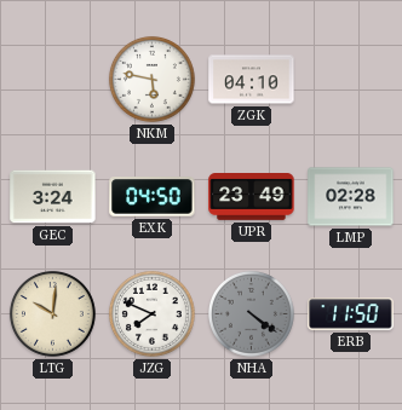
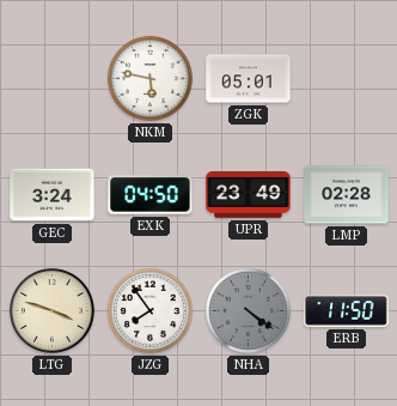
ZGK: 04:10 -> 05:01 (249, 79)
LTG: 10:01 -> 3:48 (51, 310)
JZG: 7:49 -> 7:54 (149, 310)
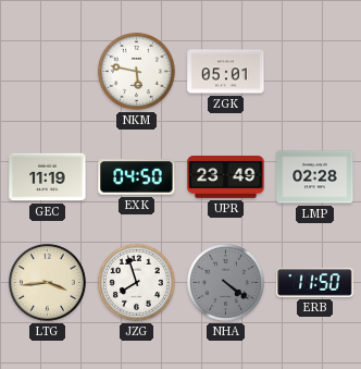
GEC: 3:24 -> 11:19 (48, 177)
LTG: 3:48 -> 3:44 (47, 282)
JZG: 7:54 -> 7:57 (136, 282)
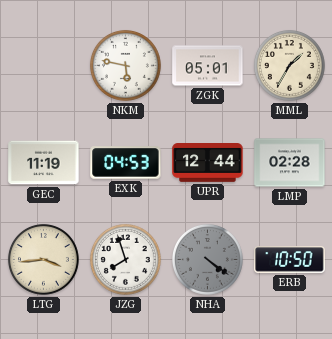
MML: none -> 1:35 (289, 65)
EXK: 04:50 -> 04:53 (126, 163)
UPR: 23:49 -> 12:44 (208, 163)
ERB: 11:50 -> 10:50 (290, 260)
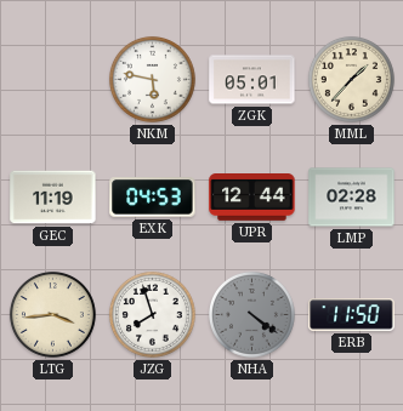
MML: 1:35 -> 1:37 (351, 79)
ERB: 10:50 -> 11:50 (352, 315)
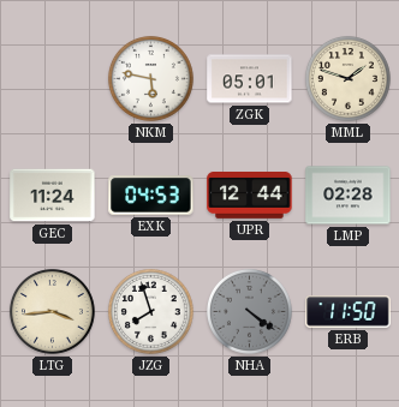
MML: 1:37 -> 1:48 (347, 78)
GEC: 11:19 -> 11:24 (53, 196)
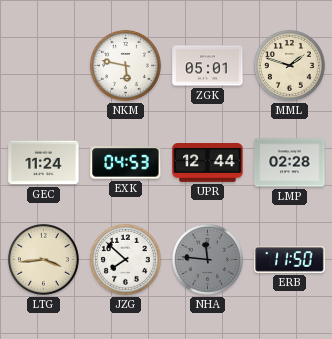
JZG: 7:57 -> 7:52 (125, 259)
NHA: 4:21 -> 11:46 (207, 259)
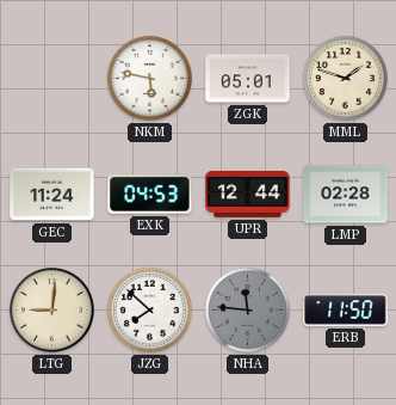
LTG: 3:44 -> 9:01 (51, 309)
